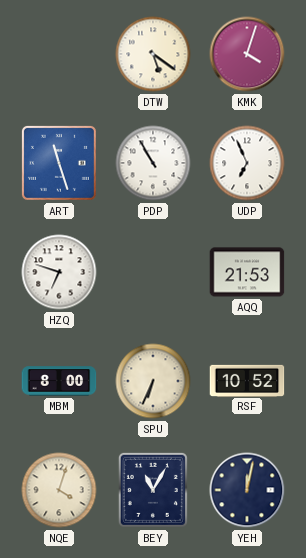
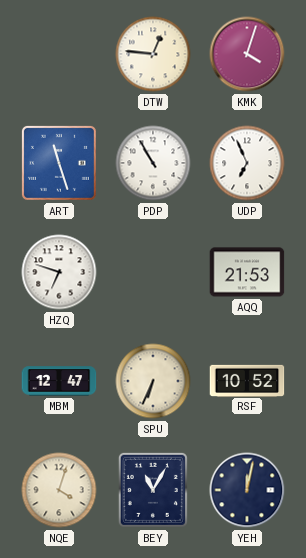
DTW: 5:21 -> 12:46 (153, 54)
MBM: 8:00 -> 12:47 (59, 381)
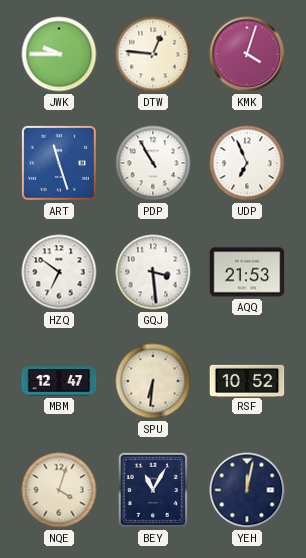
JWK: none -> 9:45 (59, 54)
HZQ: 6:48 -> 6:51 (59, 272)
GQJ: none -> 3:29 (153, 272)
SPU: 6:34 -> 6:31 (153, 381)
